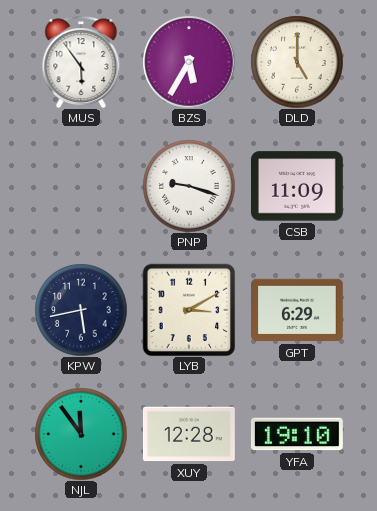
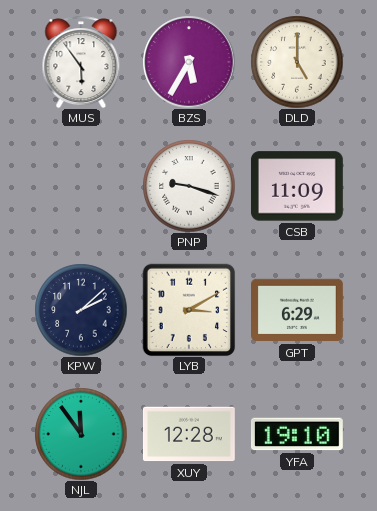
KPW: 5:43 -> 2:08 (81, 310)
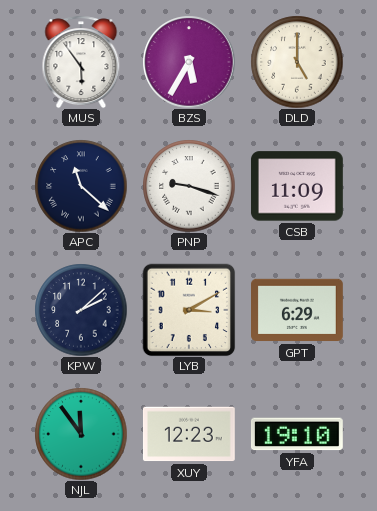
APC: none -> 11:22 (81, 186)
XUY: 12:28 -> 12:23 (189, 434)
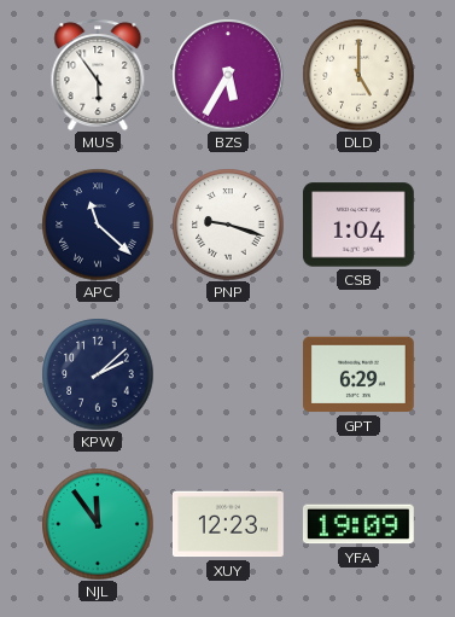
CSB: 11:09 -> 1:04 (358, 225)
LYB: 3:10 -> none (189, 310)
YFA: 19:10 -> 19:09 (358, 524)
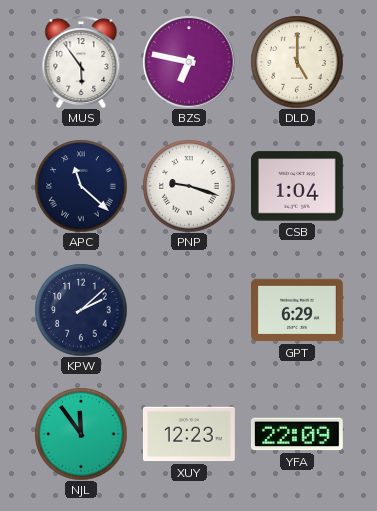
BZS: 5:35 -> 6:47 (189, 62)
YFA: 19:09 -> 22:09 (297, 434)
